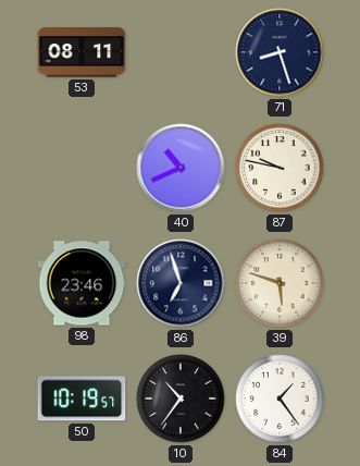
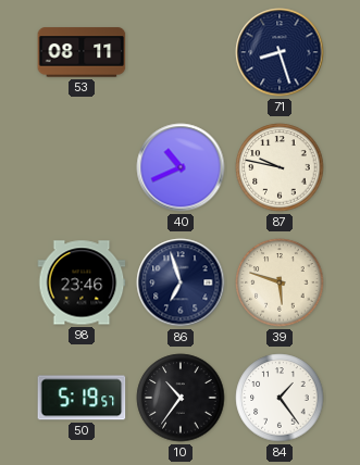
50: 10:19 -> 5:19 (82, 398)
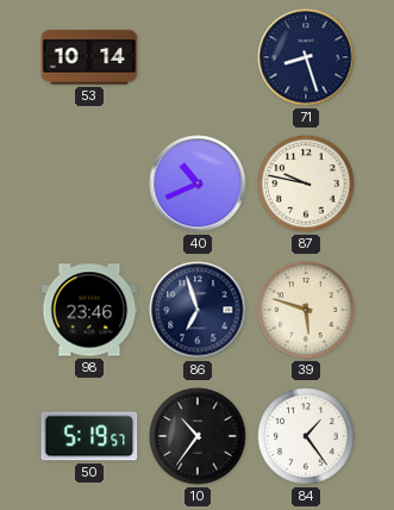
53: 08:11 -> 10:14 (89, 57)
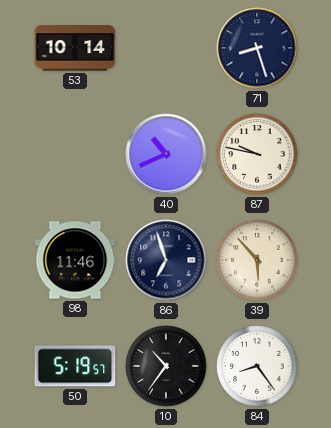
98: 23:46 -> 11:46 (75, 260)
39: 5:48 -> 5:53 (257, 260)
84: 1:24 -> 8:24 (257, 366)
